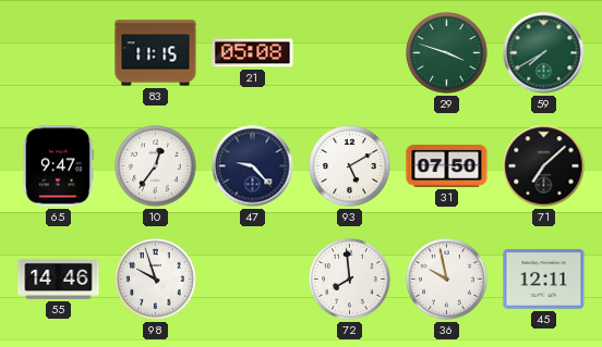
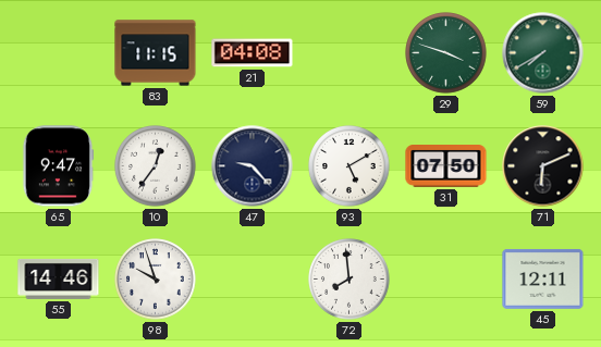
21: 05:08 -> 04:08 (253, 53)
71: 7:08 -> 6:11 (543, 166)
36: 9:58 -> none (447, 280)
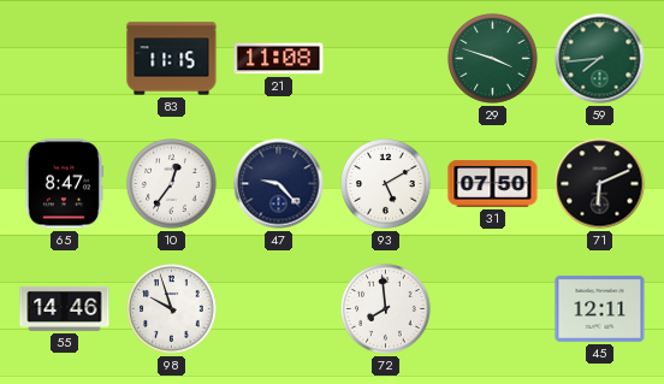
21: 04:08 -> 11:08 (279, 59)
59: 7:40 -> 7:44 (600, 59)
65: 9:47 -> 8:47 (64, 184)
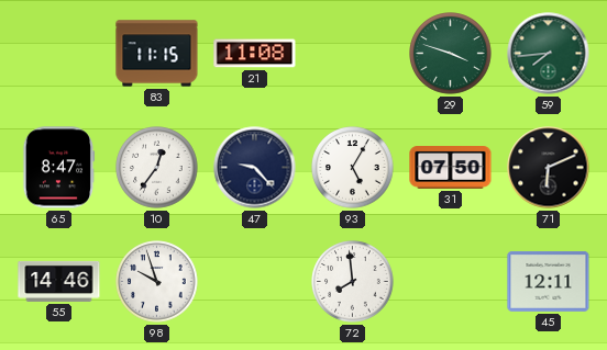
93: 5:10 -> 5:05 (353, 168)
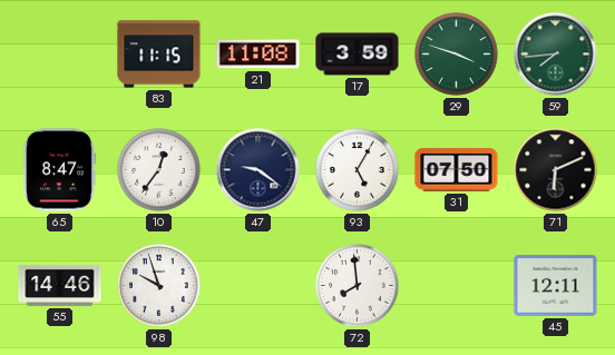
17: none -> 3:59 (358, 55)
47: 9:23 -> 9:21 (258, 170)
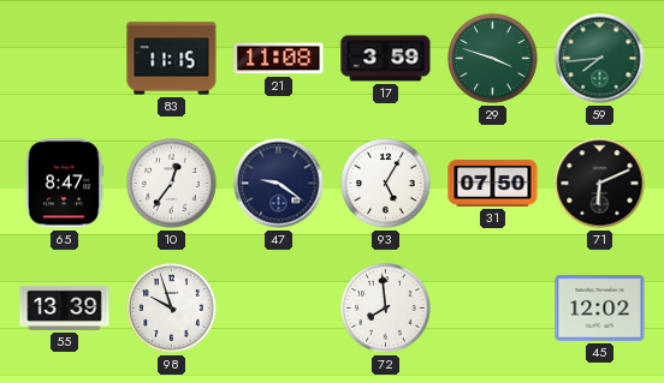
55: 14:46 -> 13:39 (65, 307)
45: 12:11 -> 12:02 (600, 307)
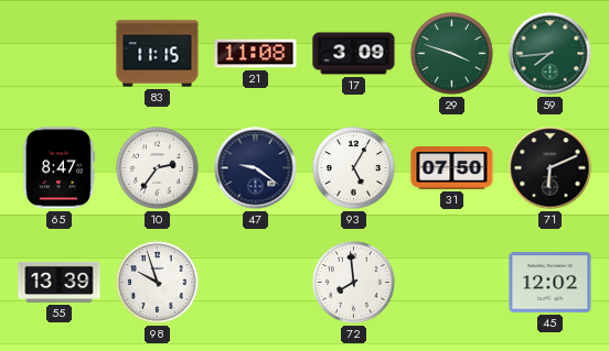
17: 3:59 -> 3:09 (354, 54)
10: 12:36 -> 2:36 (158, 168)
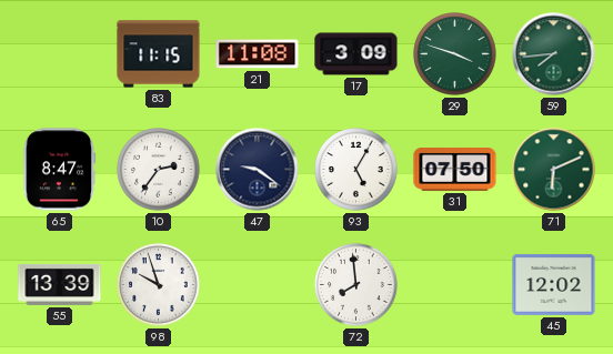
71 dial: black -> green (554, 170)
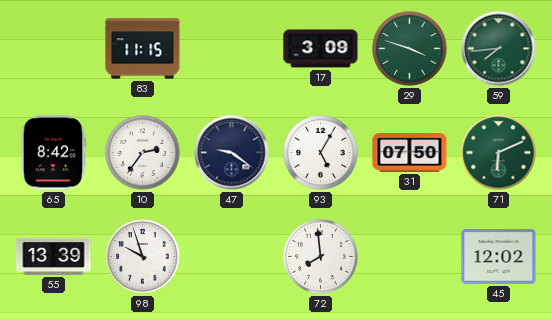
21: 11:08 -> none (258, 54)
65: 8:47 -> 8:42 (53, 153)
